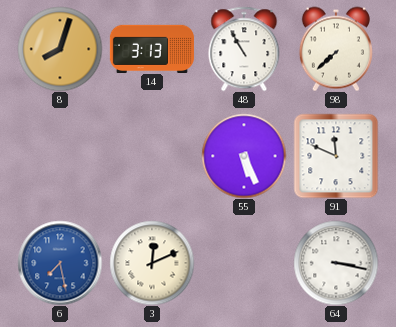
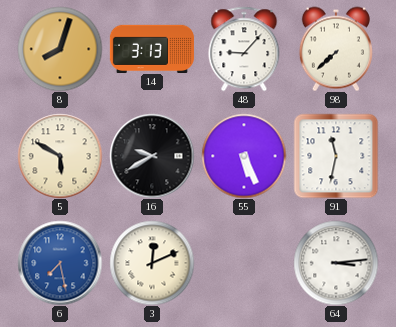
48: 10:55 -> 9:07 (244, 49)
5: none -> 5:50 (60, 156)
16: none -> 9:40 (152, 156)
91: 11:49 -> 11:32 (336, 156)
64: 3:17 -> 3:14 (336, 263)
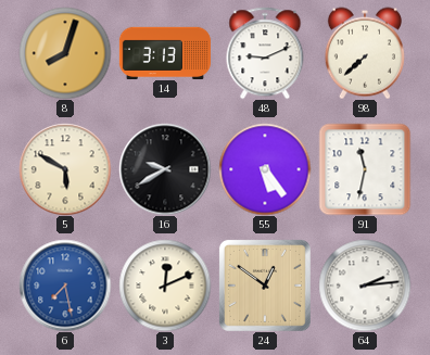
48: 9:07 -> 9:11 (265, 53)
55: 5:26 -> 5:24 (265, 169)
24: none -> 12:51 (265, 286)
64: 3:14 -> 2:14 (365, 286)
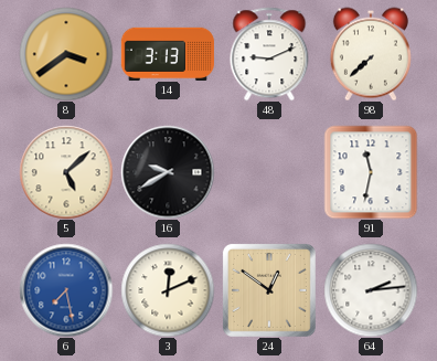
8: 8:03 -> 3:39 (66, 54)
5: 5:50 -> 5:08 (66, 172)
55: 5:24 -> none (265, 169)
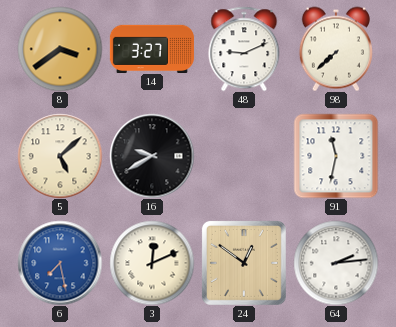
14: 3:13 -> 3:27 (152, 48)
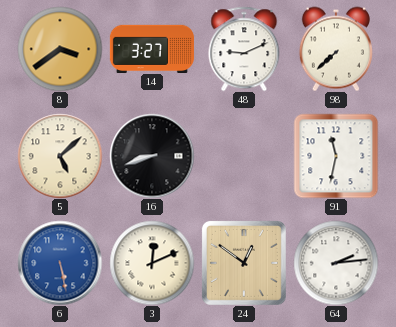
16: 9:40 -> 8:42 (152, 156)
6: 7:28 -> 5:28 (60, 263)
